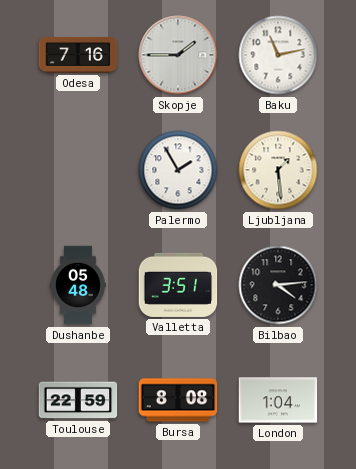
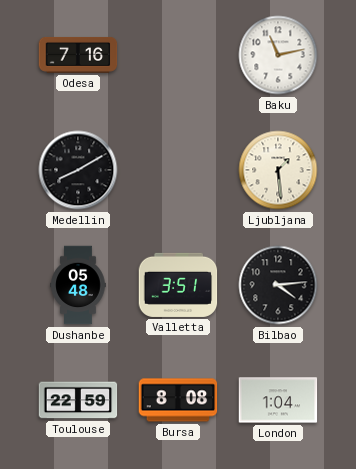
Skopje: 1:45 -> none (178, 55)
Medellin: none -> 8:10 (78, 170)
Palermo: 1:55 -> none (178, 170)
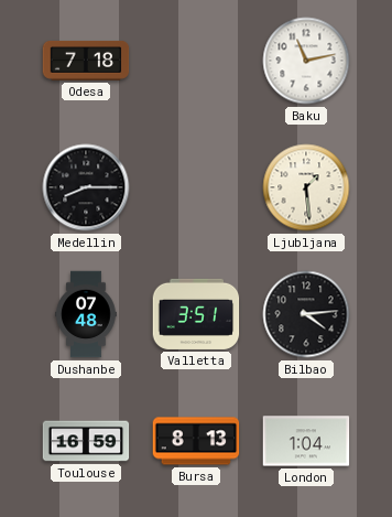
Odesa: 7:16 -> 7:18 (86, 61)
Medellin: 8:10 -> 8:15 (86, 187)
Dushanbe: 05:48 -> 07:48 (86, 314)
Toulouse: 22:59 -> 16:59 (86, 441)
Bursa: 8:08 -> 8:13 (196, 441)
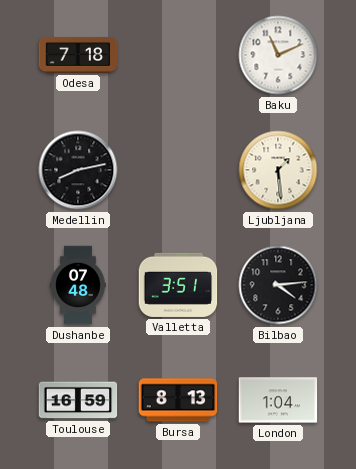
Baku: 11:13 -> 11:11 (278, 55)
Medellin: 8:15 -> 8:13 (78, 170)
